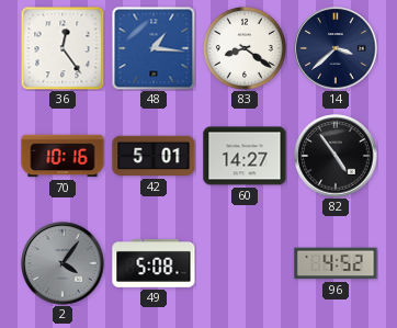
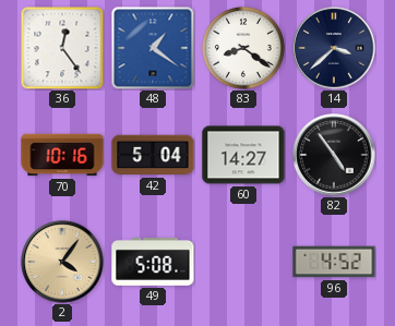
48: 1:16 -> 1:21 (153, 48)
42: 5:01 -> 5:04 (153, 155)
2 dial: grey -> champagne (62, 262)
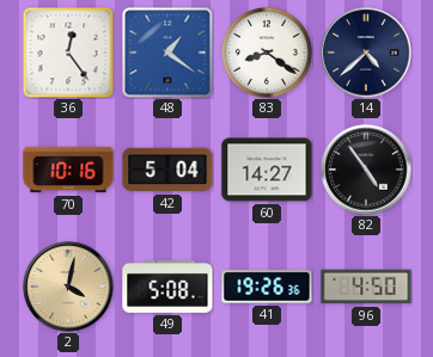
14: 3:38 -> 4:38 (366, 53)
2: 4:06 -> 4:02 (68, 287)
41: none -> 19:26 (267, 287)
96: 4:52 -> 4:50 (366, 287)
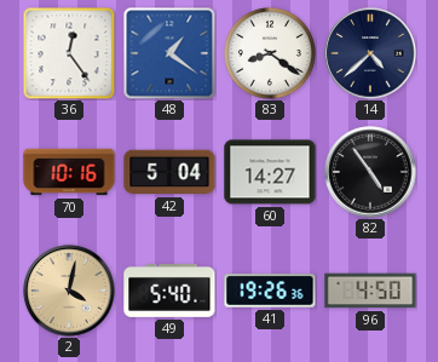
49: 5:08 -> 5:40 (169, 291)
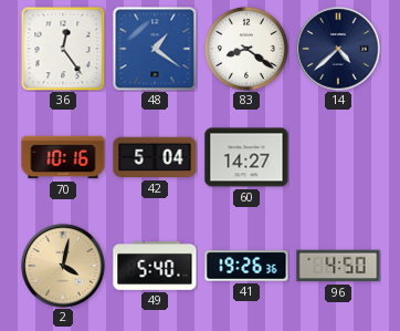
82: 4:54 -> none (370, 172)
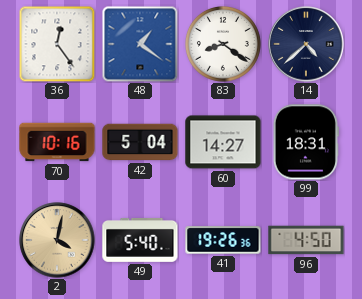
99: none -> 18:31 (305, 142)
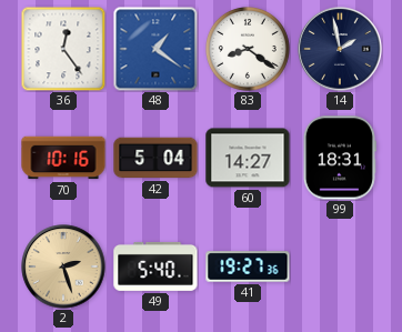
14: 4:38 -> 1:58 (340, 49)
2: 4:02 -> 2:27 (63, 266)
41: 19:26 -> 19:27 (248, 266)
96: 4:50 -> none (306, 240)
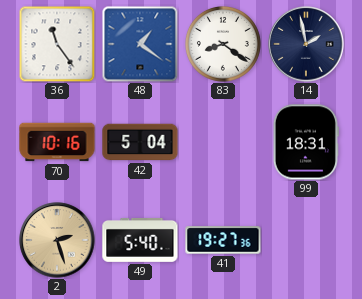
36: 12:24 -> 11:24 (57, 44)
60: 14:27 -> none (248, 158)
